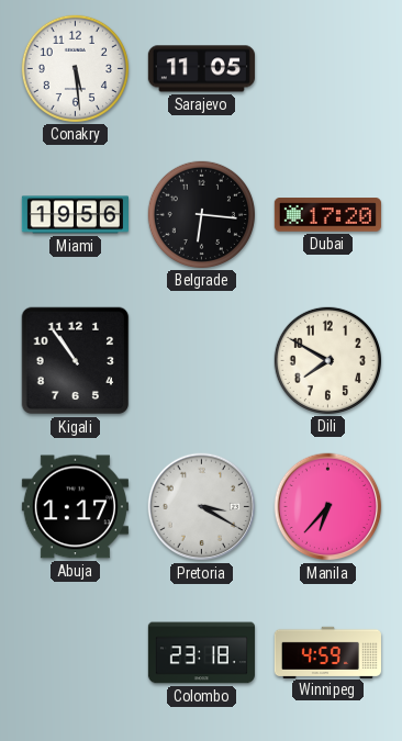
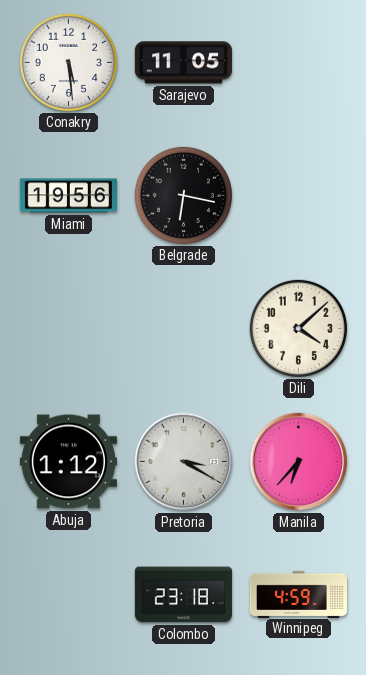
Belgrade: 6:16 -> 6:17 (183, 195)
Dubai: 17:20 -> none (327, 215)
Kigali: 10:54 -> none (76, 361)
Dili: 7:50 -> 4:08 (298, 328)
Abuja: 1:17 -> 1:12 (68, 462)
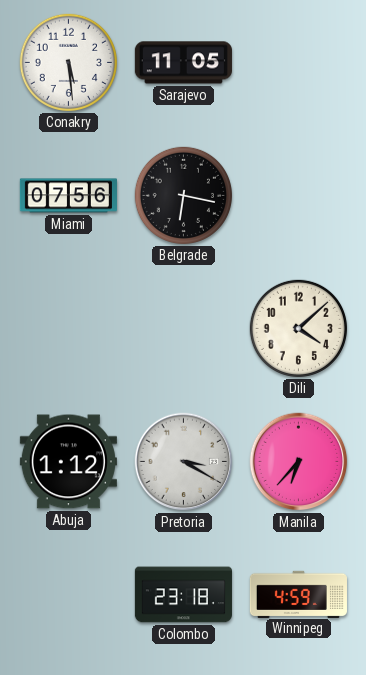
Miami: 19:56 -> 07:56 (68, 196)
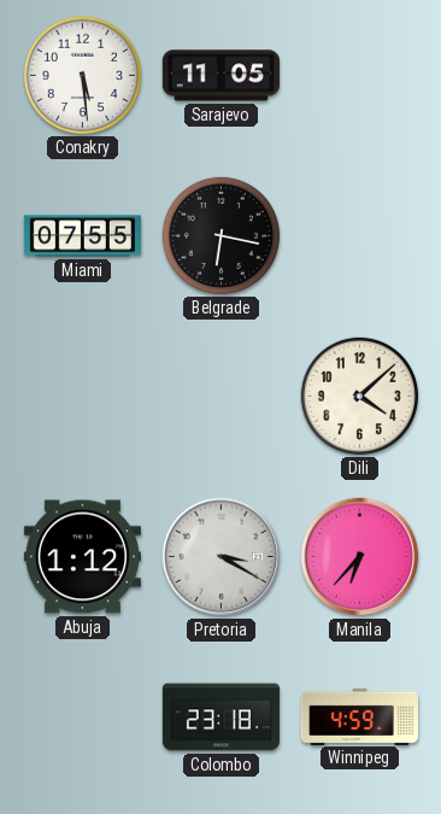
Miami: 07:56 -> 07:55 (82, 236)
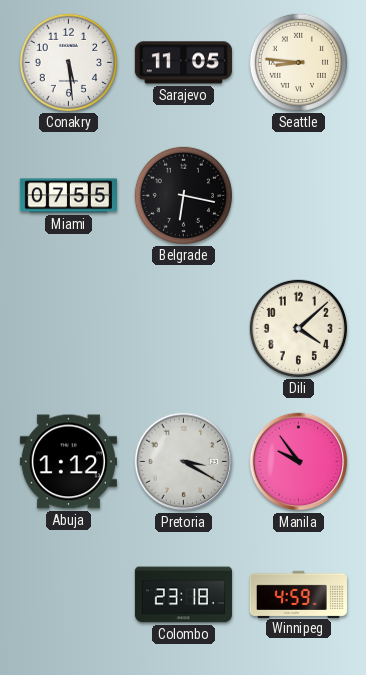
Seattle: none -> 8:46 (298, 62)
Manila: 6:37 -> 9:54 (299, 462)
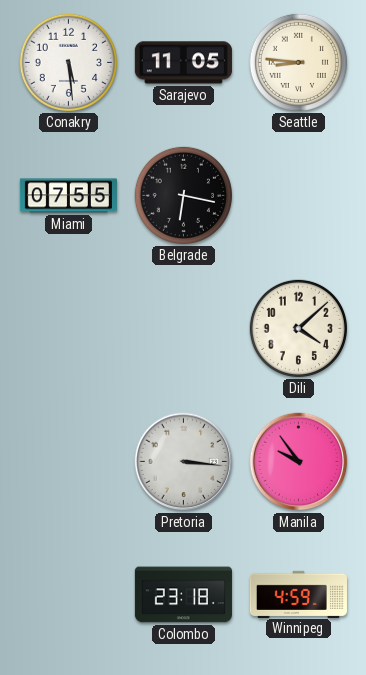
Abuja: 1:12 -> none (68, 462)
Pretoria: 3:20 -> 3:16 (184, 462)
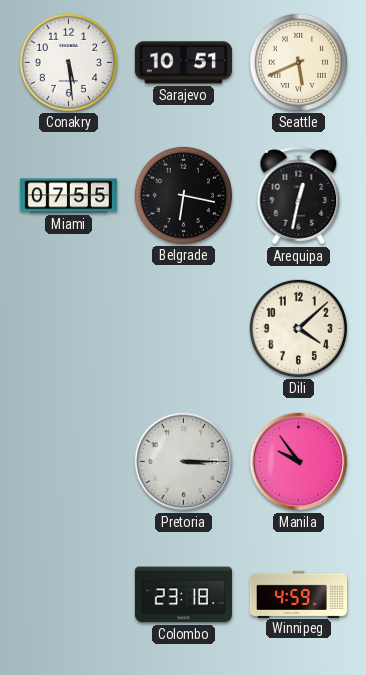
Sarajevo: 11:05 -> 10:51 (183, 63)
Seattle: 8:46 -> 5:41 (298, 62)
Arequipa: none -> 12:32 (299, 196)
Pretoria: 3:16 -> 3:15 (184, 462)
